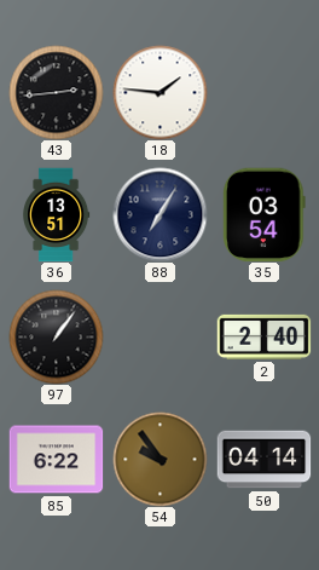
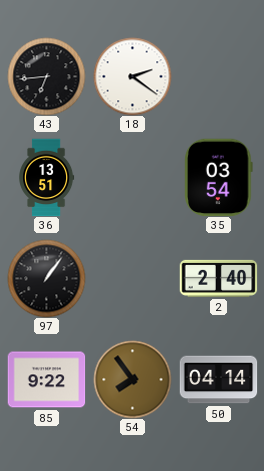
43: 2:44 -> 6:44 (46, 76)
18: 1:46 -> 2:21 (132, 76)
88: 7:05 -> none (159, 214)
85: 6:22 -> 9:22 (46, 380)
54: 9:54 -> 7:54 (132, 379)
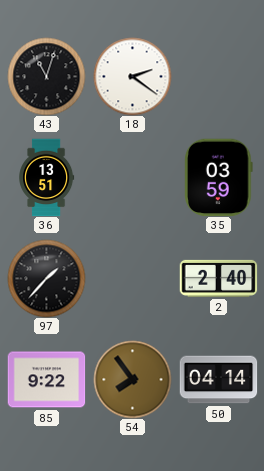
43: 6:44 -> 11:03 (46, 76)
35: 03:54 -> 03:59 (219, 177)
97: 1:06 -> 1:37 (46, 278)
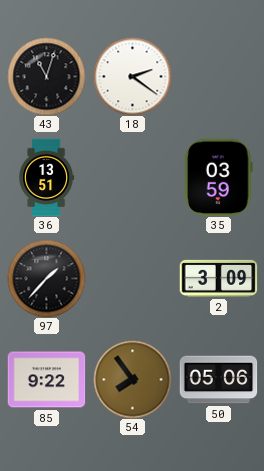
2: 2:40 -> 3:09 (218, 278)
50: 04:14 -> 05:06 (218, 380)
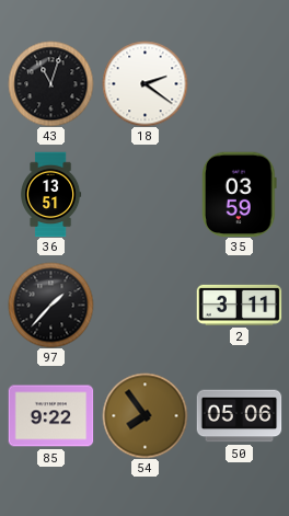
2: 3:09 -> 3:11 (239, 305)
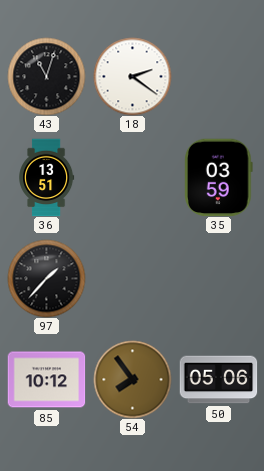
2: 3:11 -> none (239, 305)
85: 9:22 -> 10:12 (46, 380)
